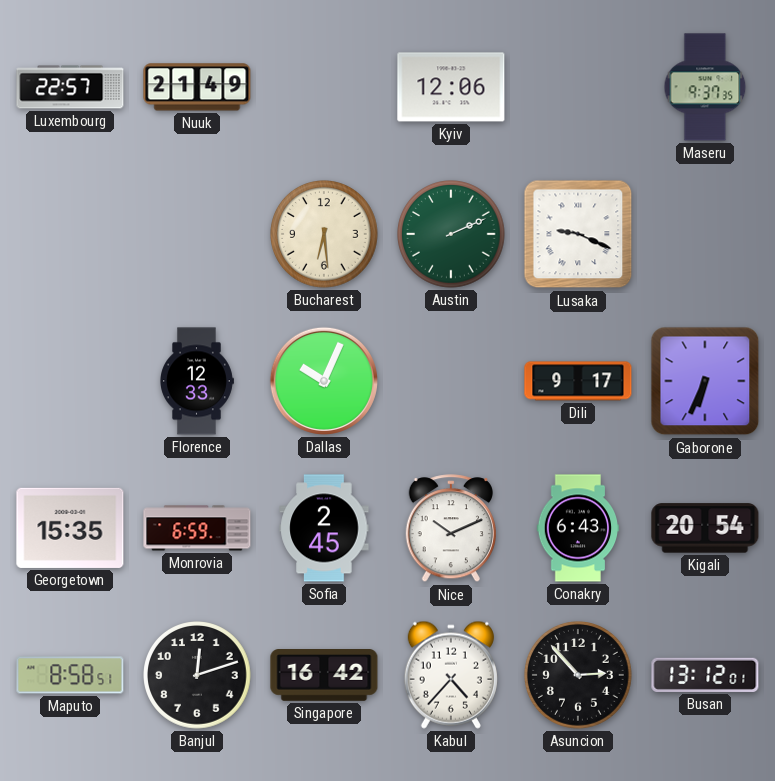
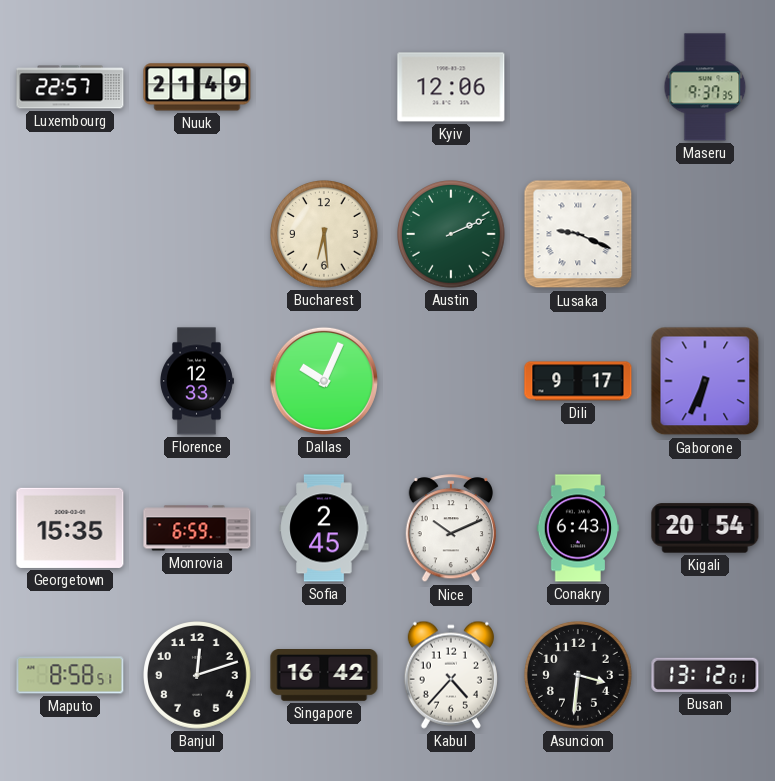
Asuncion: 2:53 -> 3:31 (579, 676)
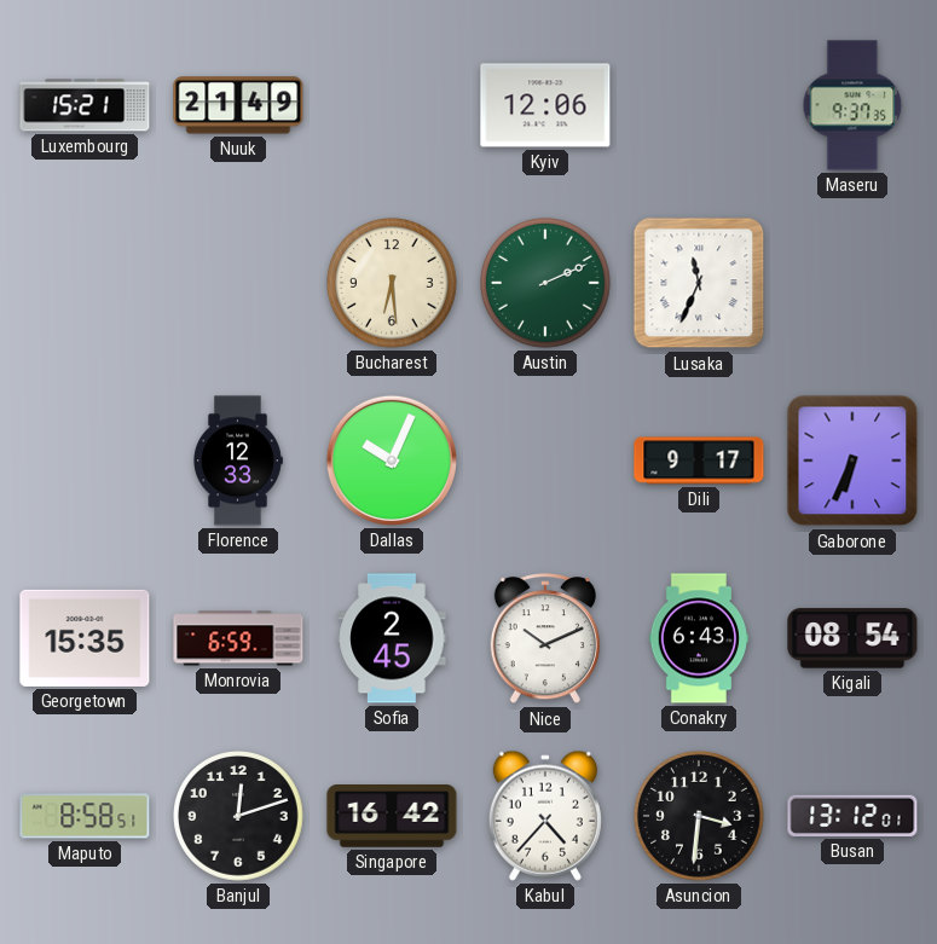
Luxembourg: 22:57 -> 15:21 (85, 105)
Lusaka: 9:19 -> 11:34 (699, 283)
Kigali: 20:54 -> 08:54 (852, 638)
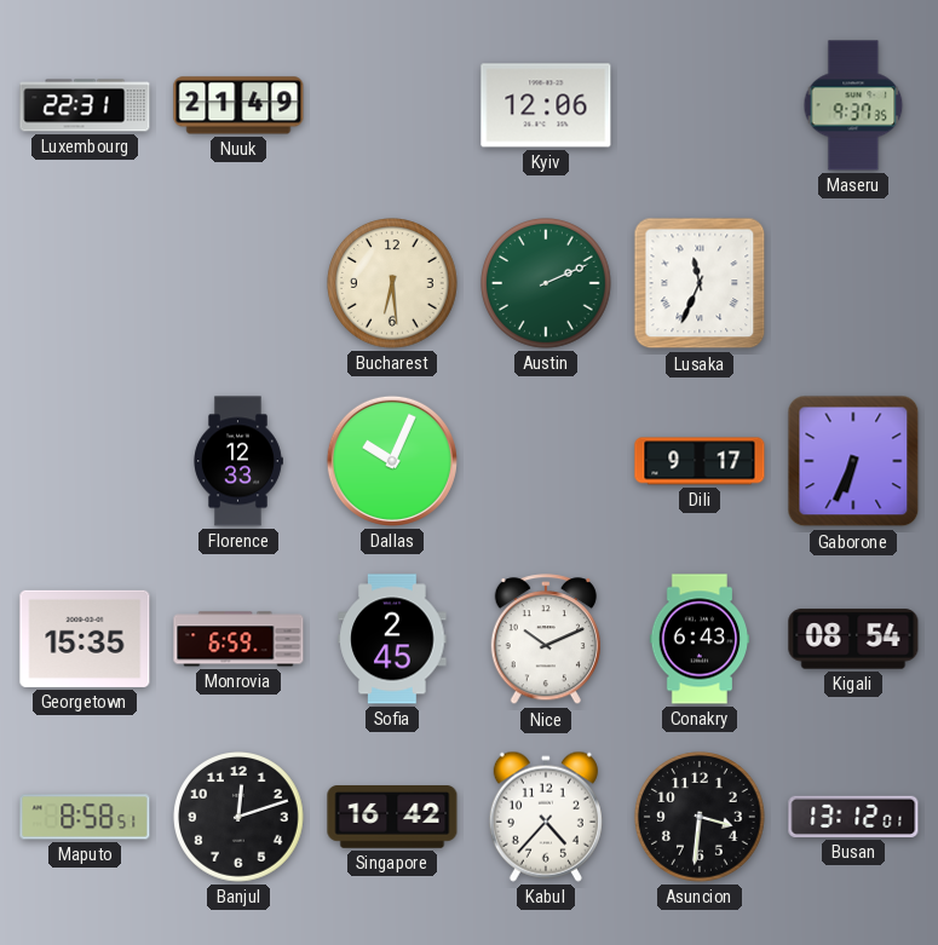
Luxembourg: 15:21 -> 22:31 (85, 105)
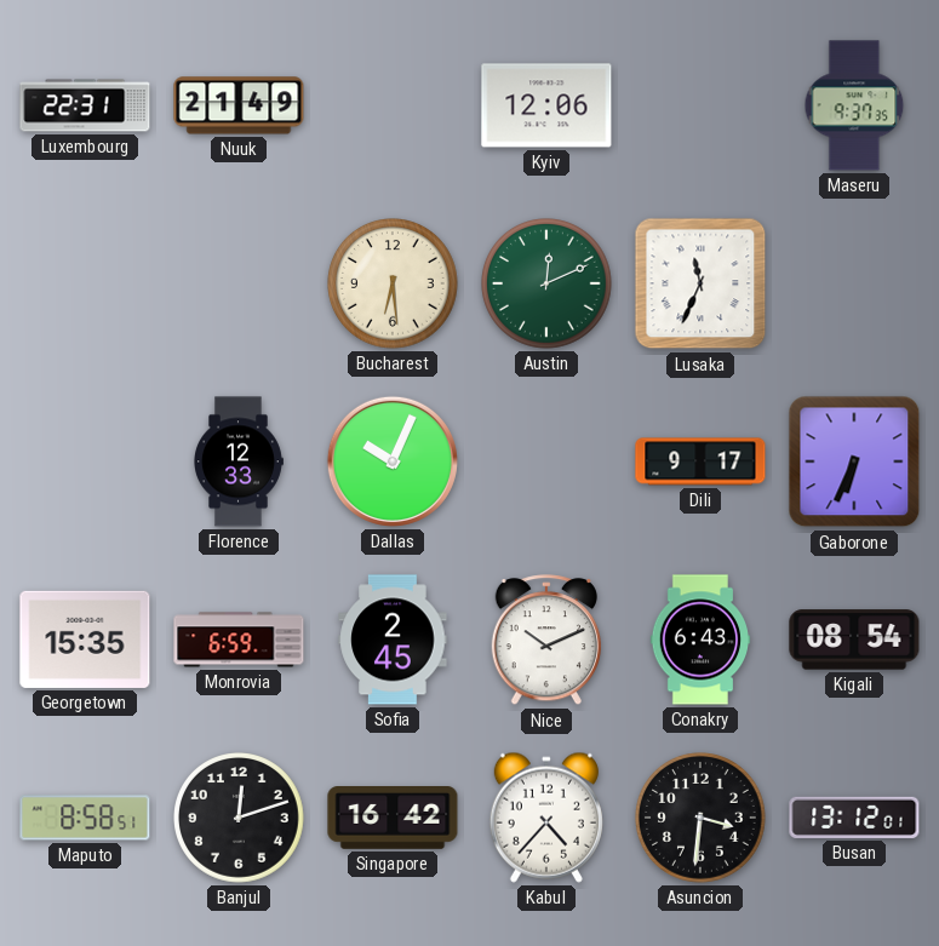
Austin: 2:11 -> 12:11 (548, 285)
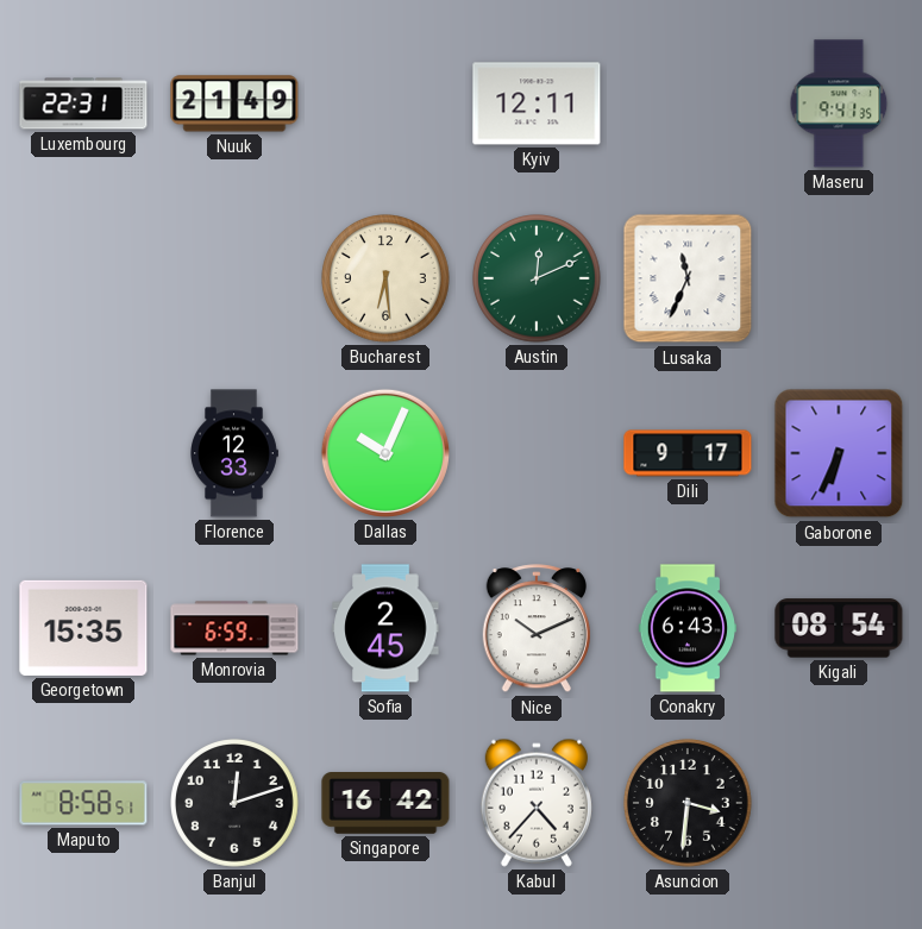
Kyiv: 12:06 -> 12:11 (537, 103)
Maseru: 9:37 -> 9:41 (839, 103)
Busan: 13:12 -> none (854, 818)
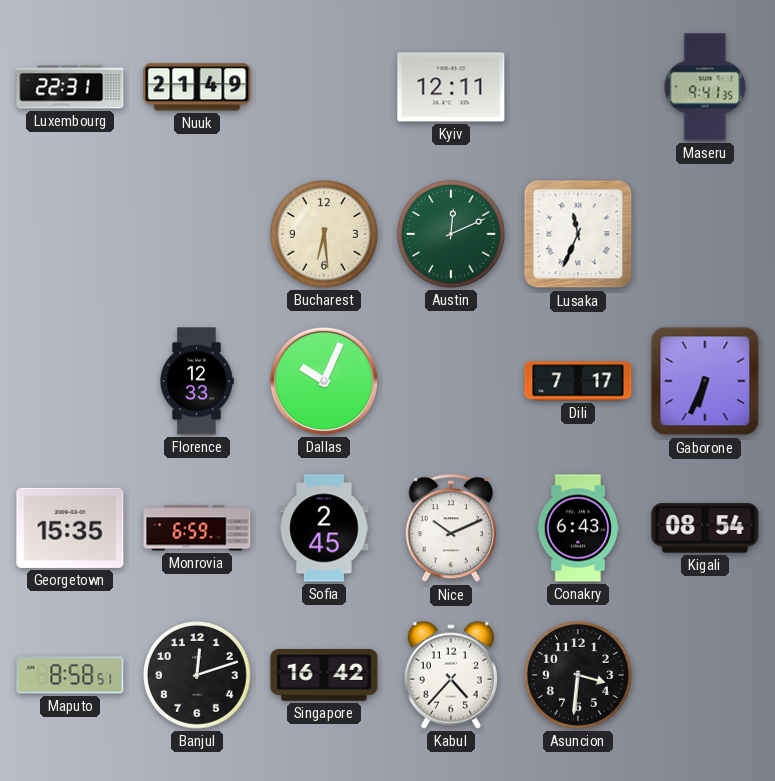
Dili: 9:17 -> 7:17 (578, 381)
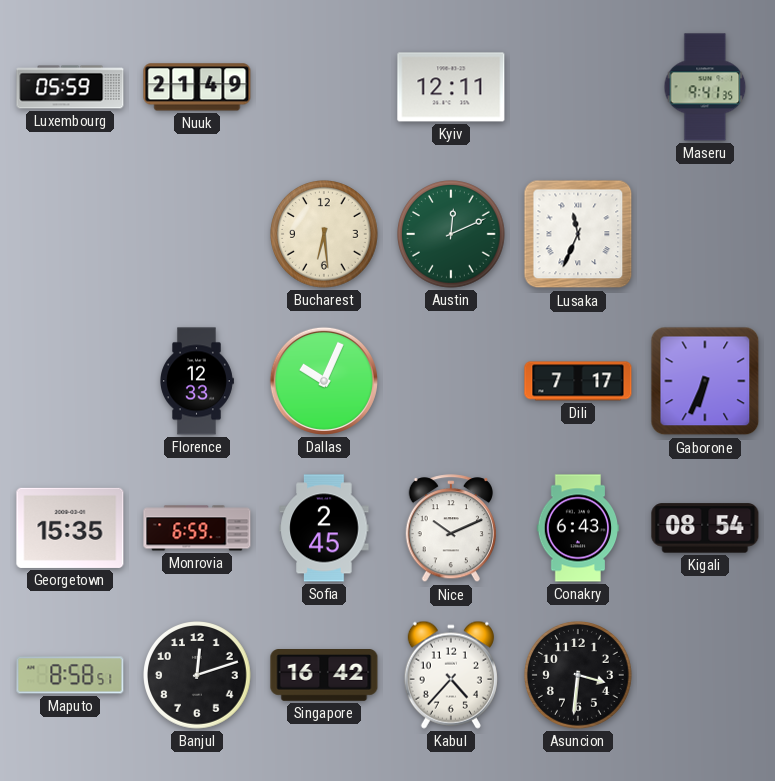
Luxembourg: 22:31 -> 05:59 (70, 87)
